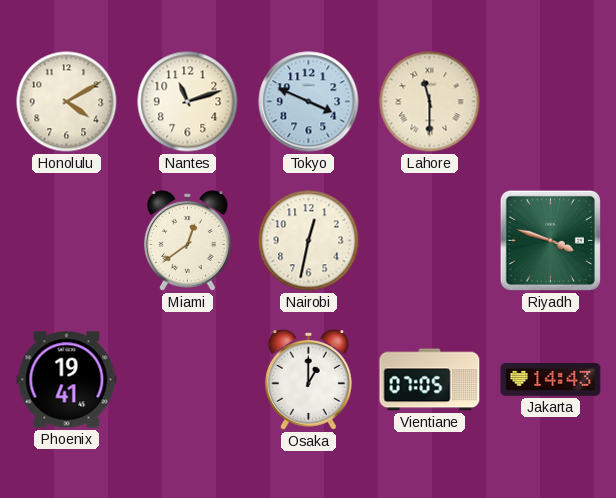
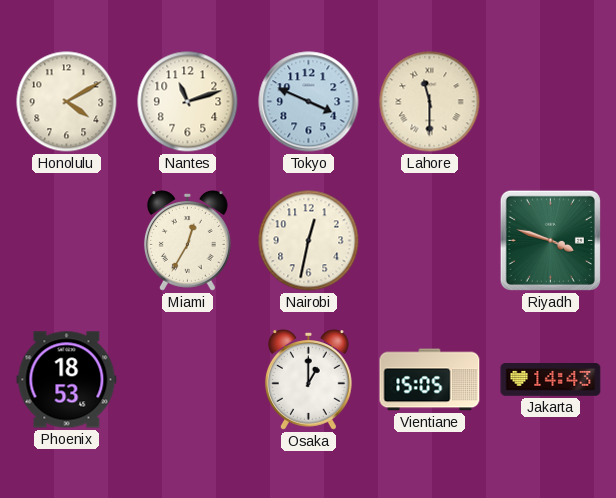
Miami: 12:39 -> 12:35 (187, 241)
Phoenix: 19:41 -> 18:53 (67, 380)
Vientiane: 07:05 -> 15:05 (430, 380)
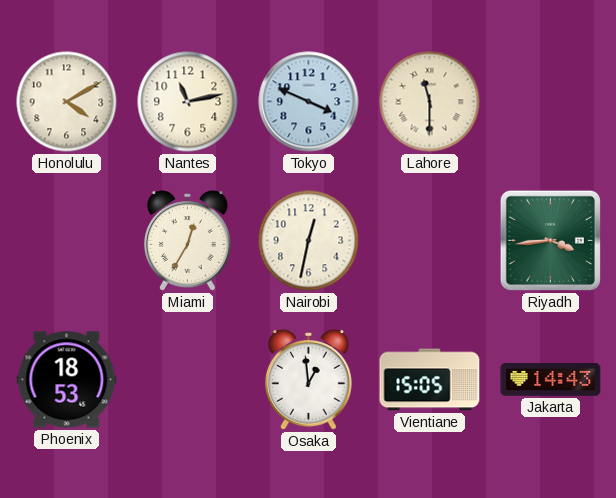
Nantes: 11:12 -> 11:13 (188, 102)
Riyadh: 3:48 -> 3:44 (550, 240)
Osaka: 1:00 -> 12:59 (308, 380)
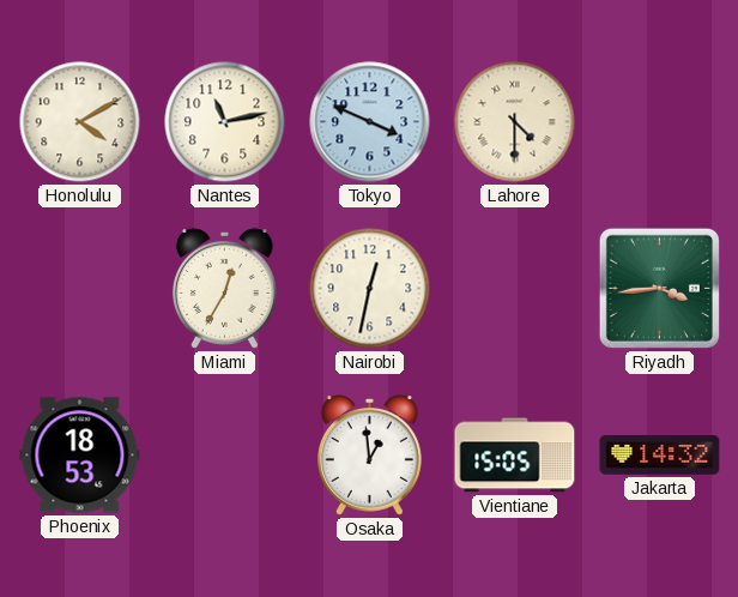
Lahore: 11:30 -> 4:30 (515, 122)
Jakarta: 14:43 -> 14:32 (660, 456)
